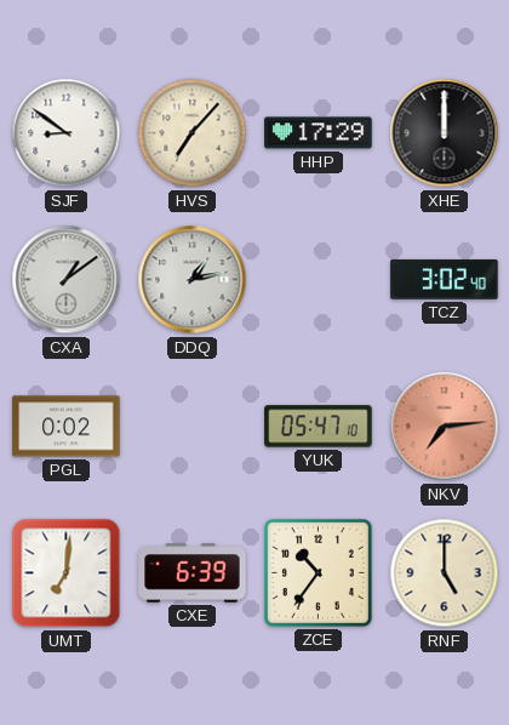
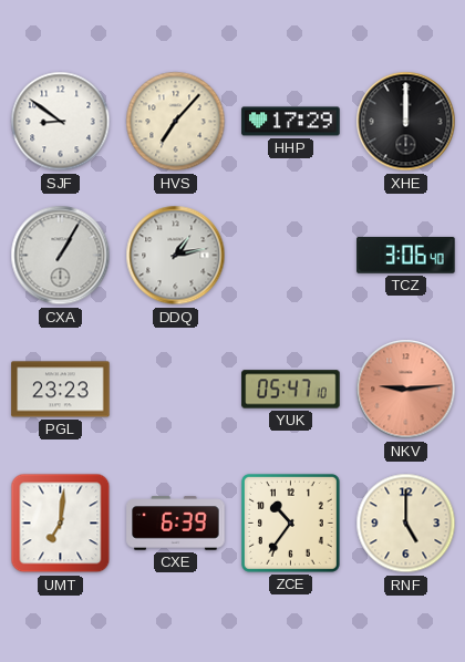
CXA: 1:09 -> 1:05 (61, 256)
TCZ: 3:02 -> 3:06 (406, 256)
PGL: 0:02 -> 23:23 (61, 390)
NKV: 7:14 -> 9:14 (406, 390)
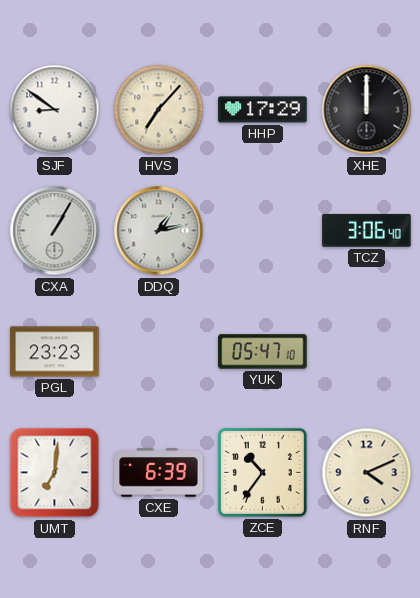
NKV: 9:14 -> none (406, 390)
RNF: 5:00 -> 4:11 (367, 473)
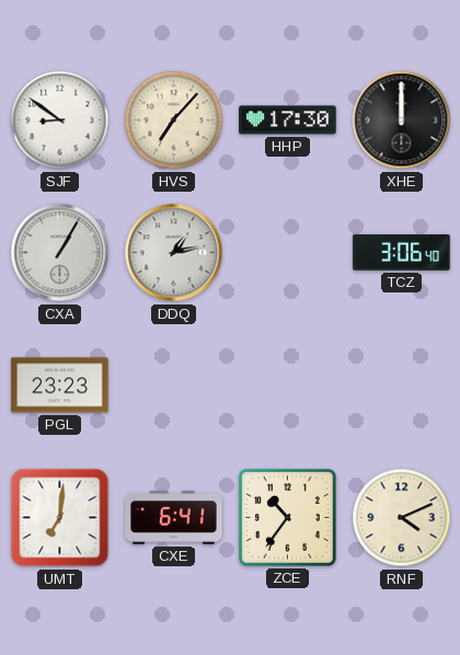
HHP: 17:29 -> 17:30 (288, 120)
YUK: 05:47 -> none (263, 352)
CXE: 6:39 -> 6:41 (174, 518)
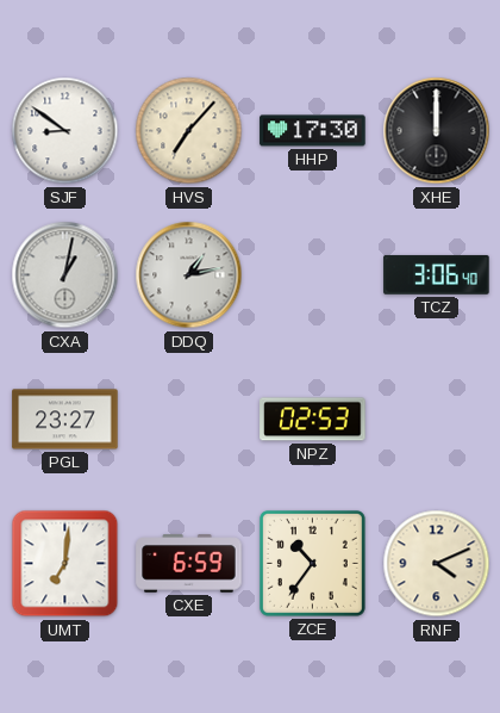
CXA: 1:05 -> 1:02 (65, 275)
PGL: 23:23 -> 23:27 (65, 420)
NPZ: none -> 02:53 (313, 420)
CXE: 6:41 -> 6:59 (189, 564)
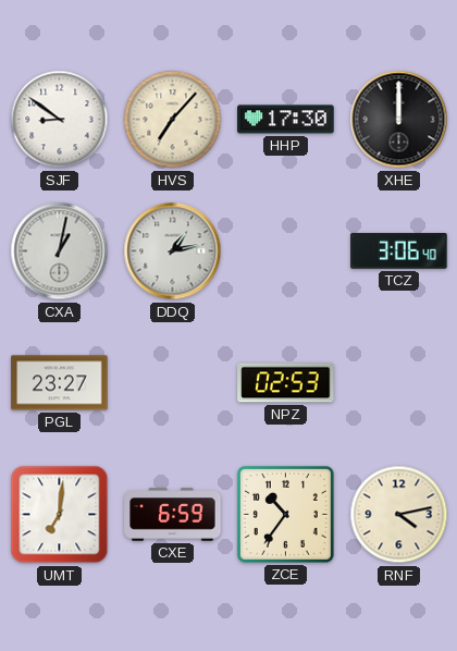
RNF: 4:11 -> 4:13 (399, 515)
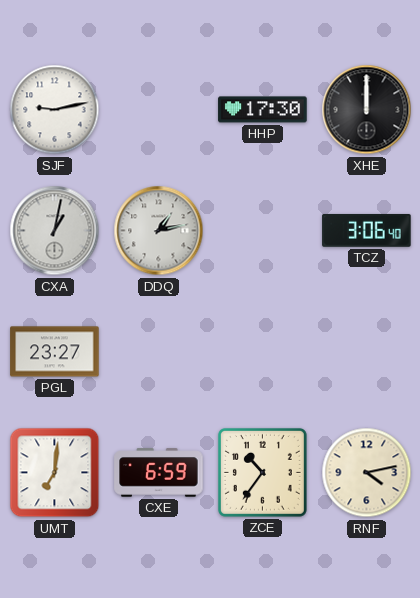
SJF: 8:51 -> 9:13 (55, 110)
HVS: 7:07 -> none (173, 120)
NPZ: 02:53 -> none (286, 383)
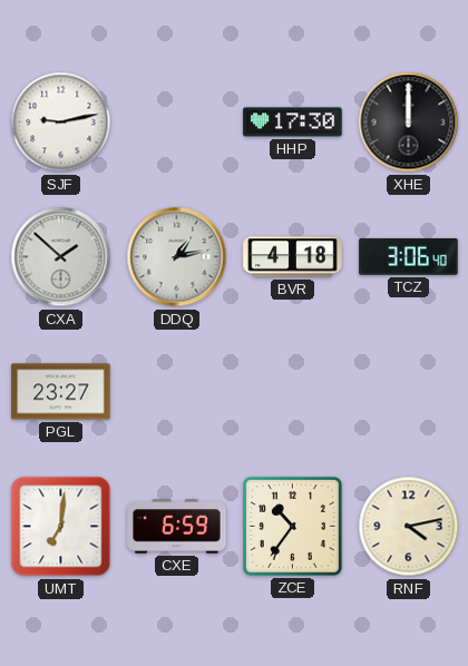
CXA: 1:02 -> 1:52 (61, 257)
BVR: none -> 4:18 (293, 257)
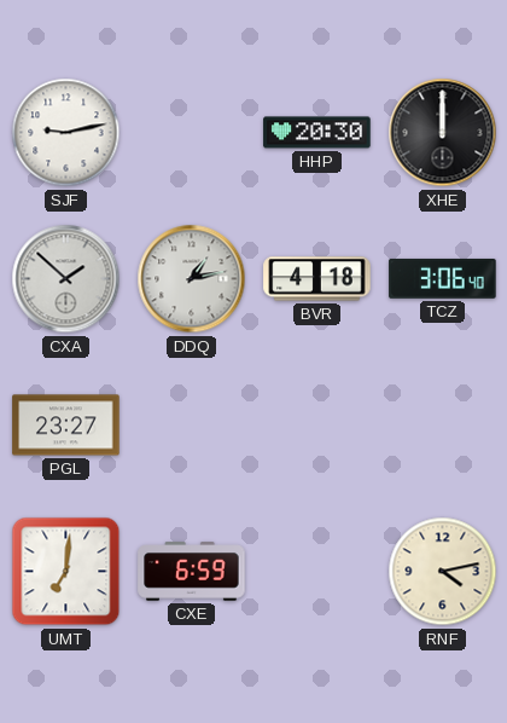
HHP: 17:30 -> 20:30 (317, 133)
ZCE: 10:36 -> none (292, 526)
